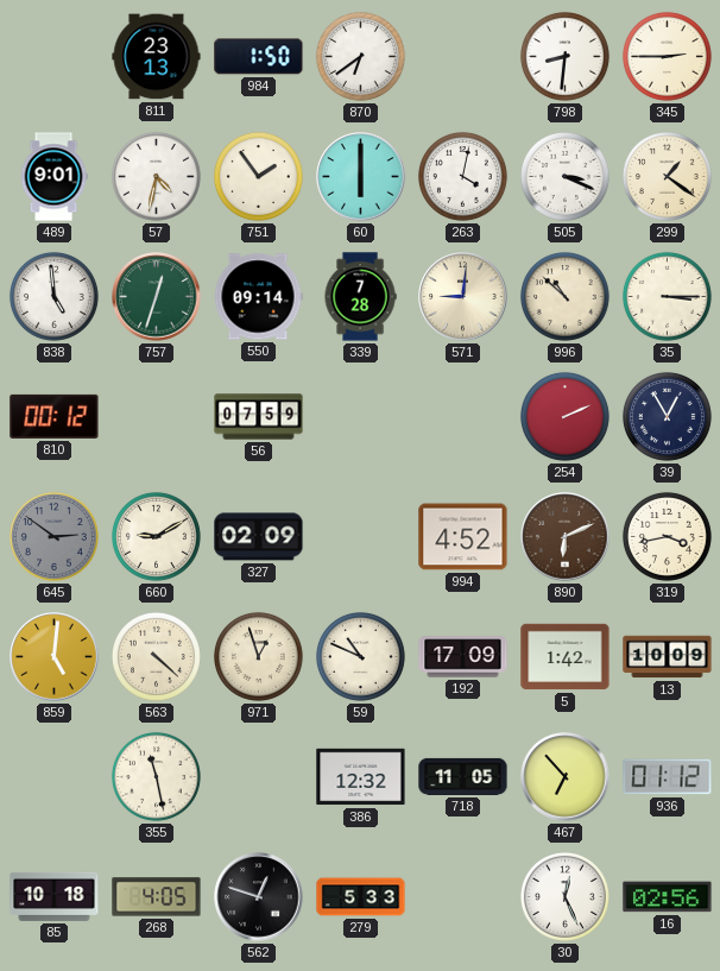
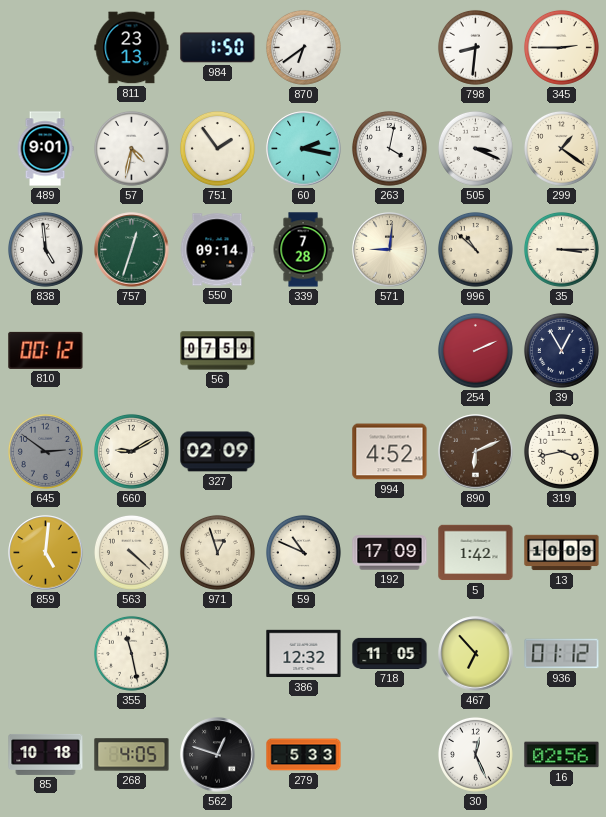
60: 6:00 -> 2:17 (304, 149)
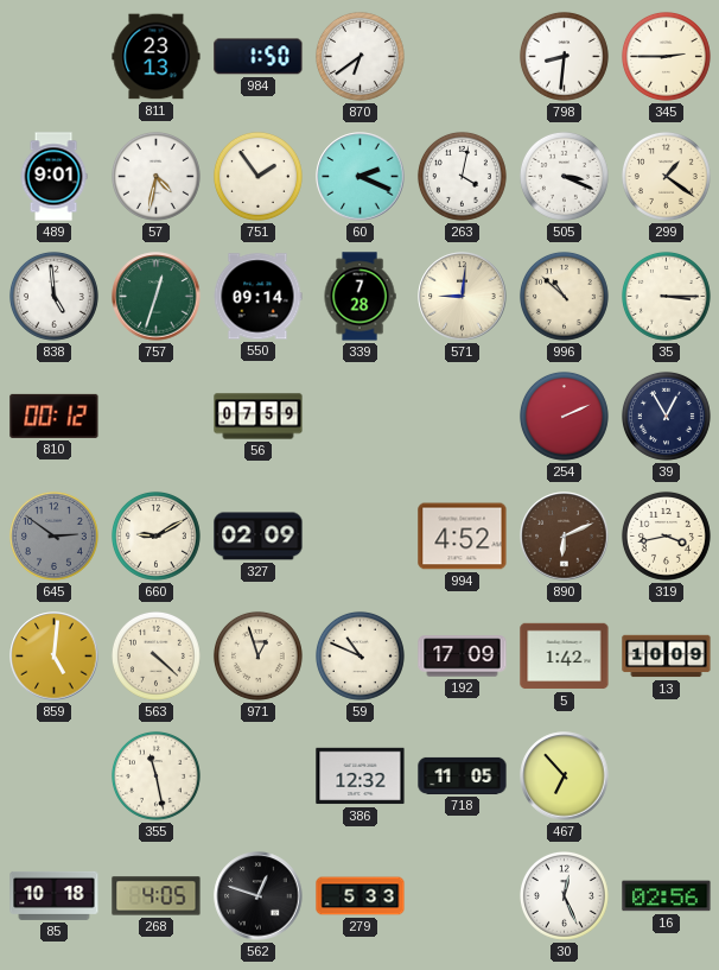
60: 2:17 -> 2:19 (361, 177)
936: 01:12 -> none (562, 654)
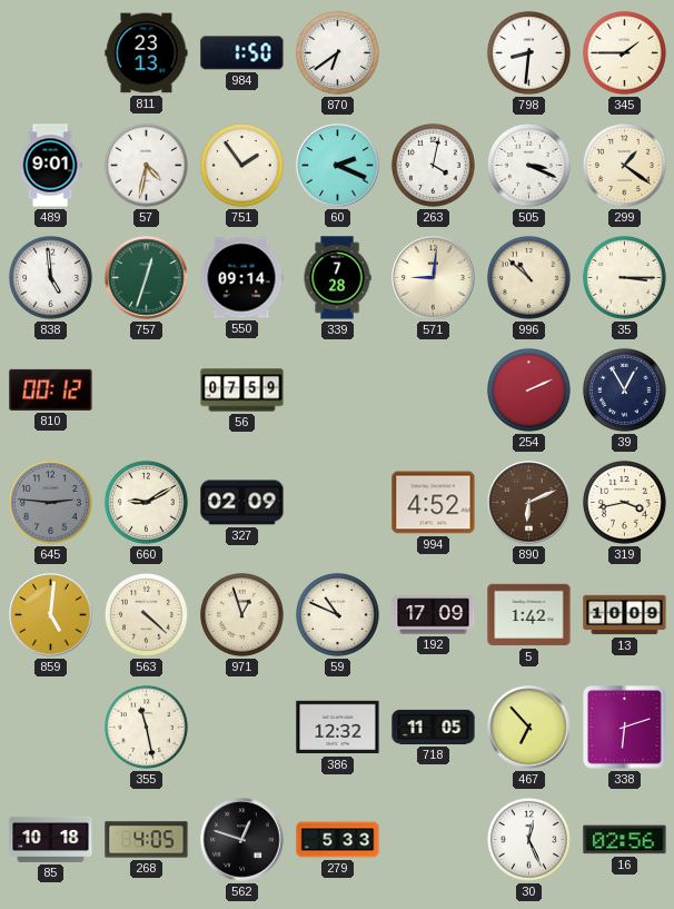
345: 2:45 -> 1:45 (624, 52)
645: 2:51 -> 2:46 (50, 502)
338: none -> 6:12 (625, 728)
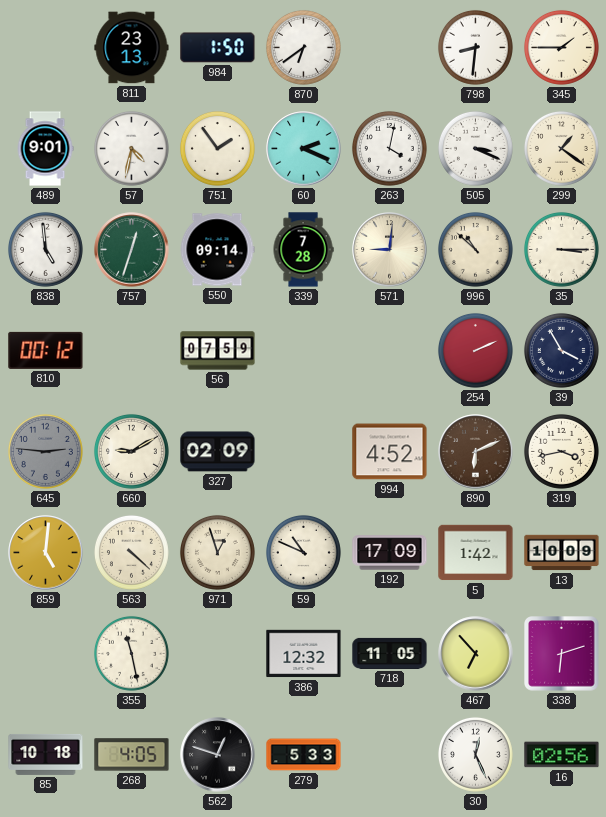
39: 12:55 -> 3:55 (561, 350)
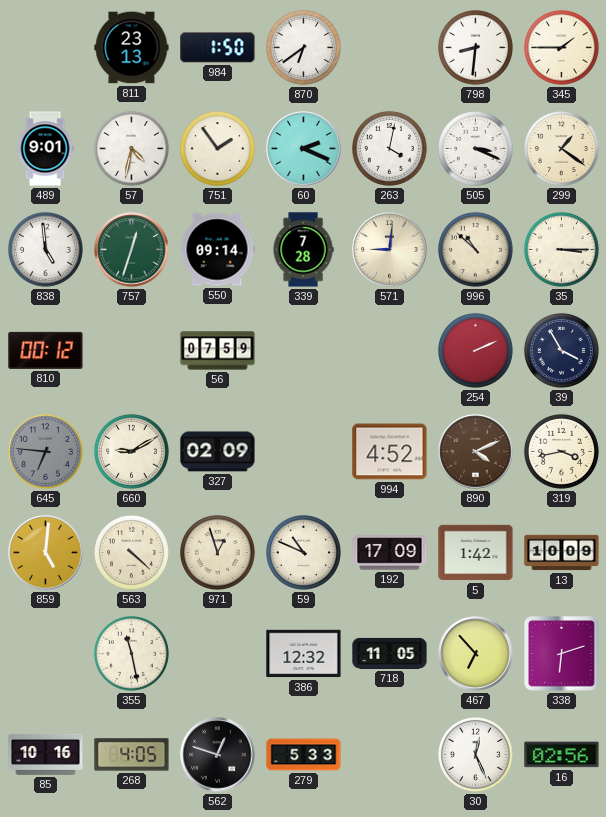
645: 2:46 -> 6:46 (45, 451)
890: 6:11 -> 4:11 (476, 452)
85: 10:18 -> 10:16 (46, 754)
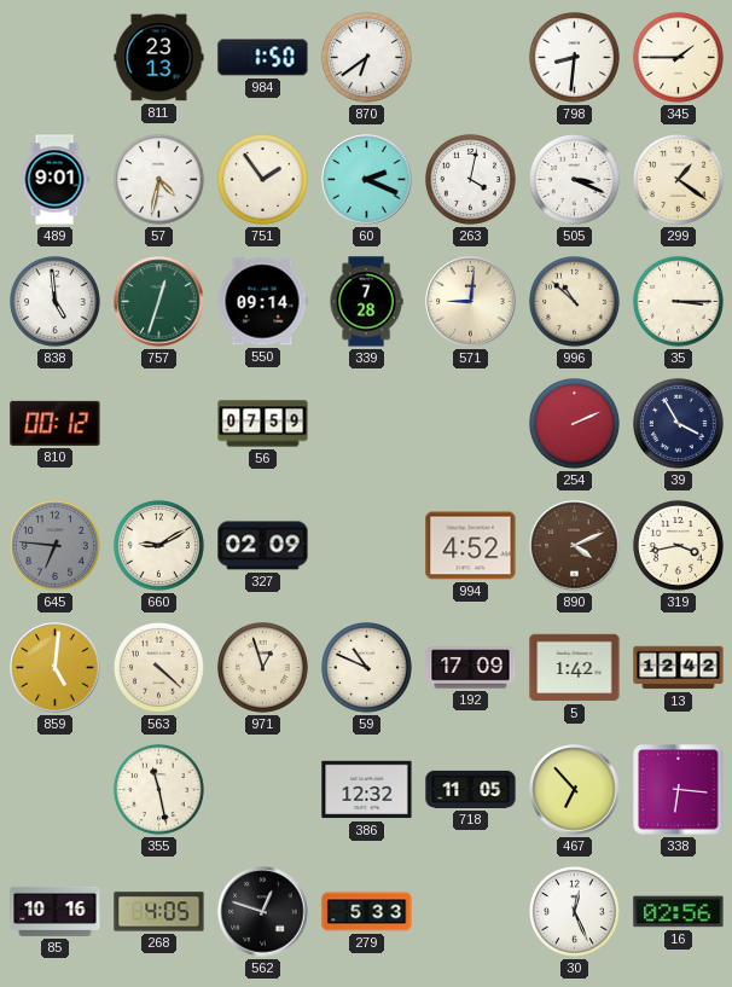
13: 10:09 -> 12:42 (679, 668)
338: 6:12 -> 6:16 (679, 790)
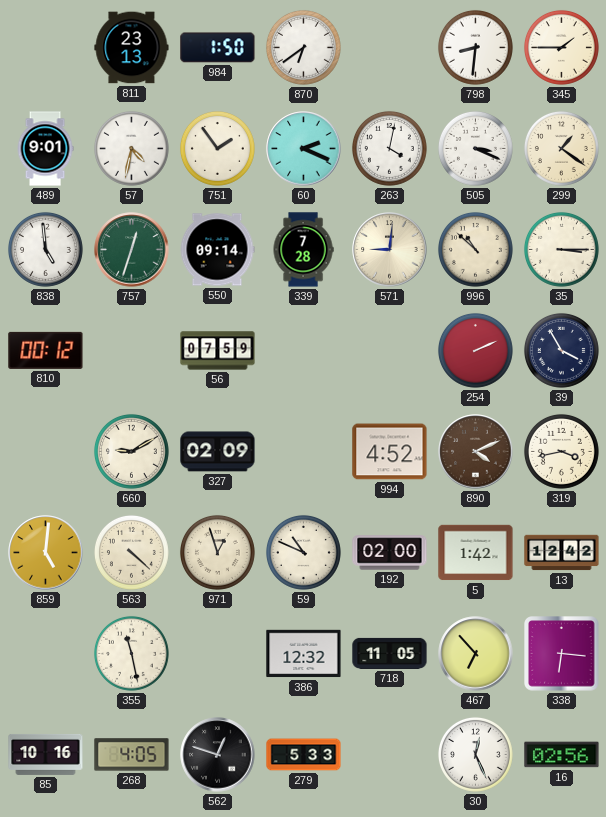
645: 6:46 -> none (54, 545)
192: 17:09 -> 02:00 (390, 553)
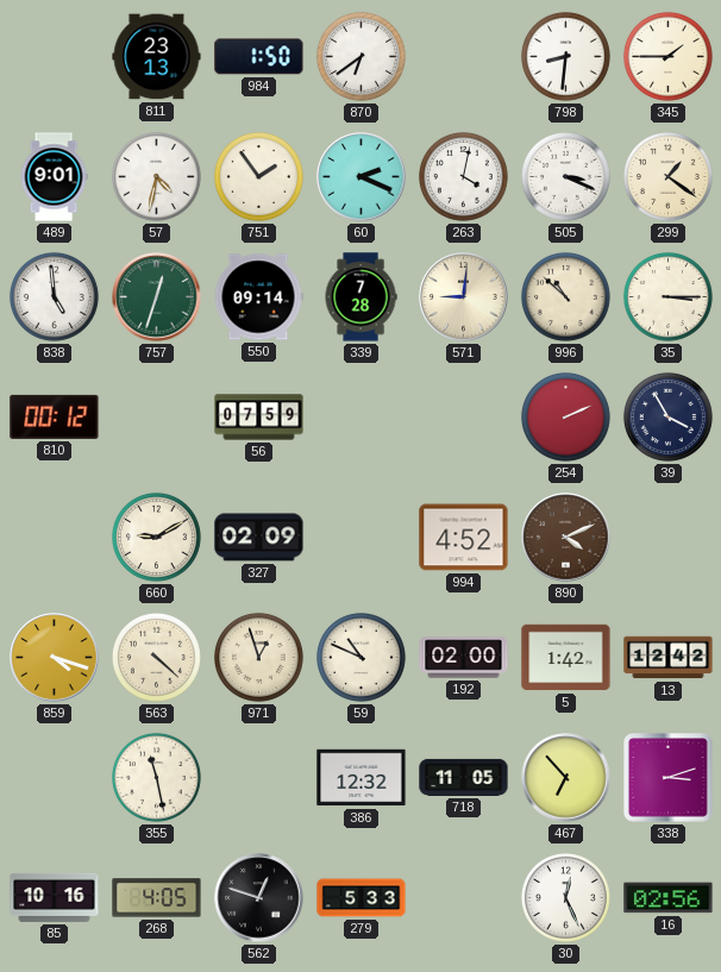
319: 3:43 -> none (561, 451)
859: 5:01 -> 4:18 (55, 658)
338: 6:16 -> 3:12 (669, 778)
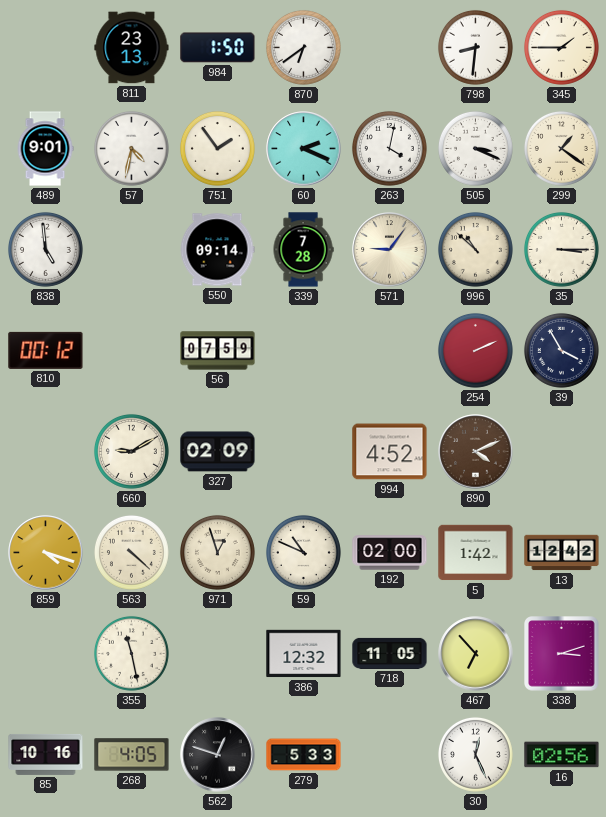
757: 12:33 -> none (157, 297)
571: 9:01 -> 9:06 (390, 250)
